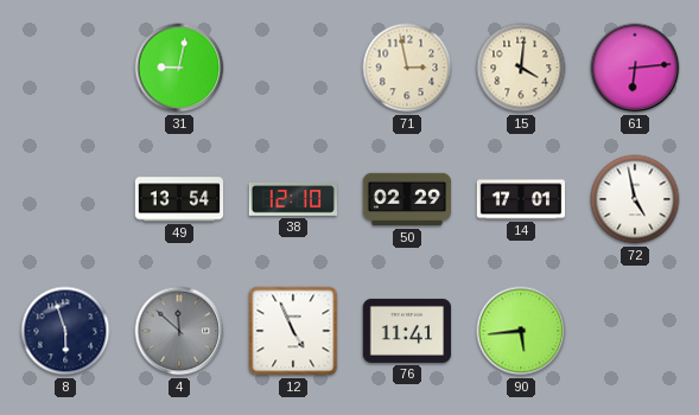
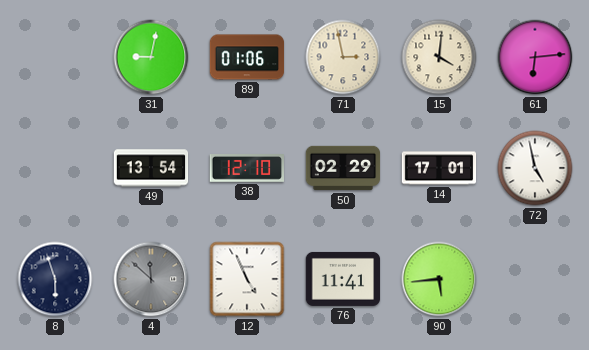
89: none -> 01:06 (247, 57)
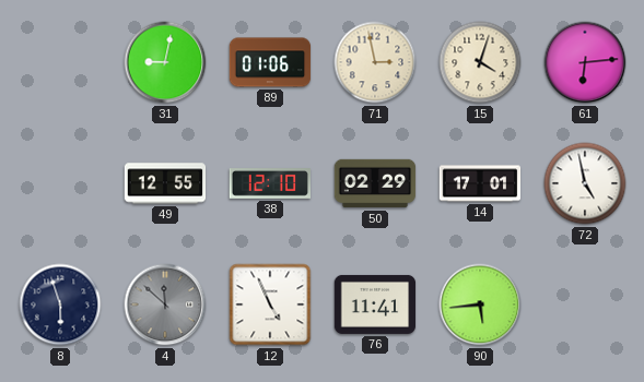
15: 4:01 -> 4:03 (480, 62)
49: 13:54 -> 12:55 (165, 183)
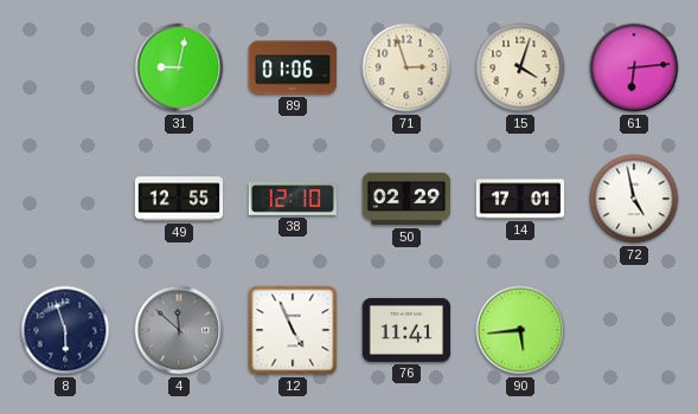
71: 2:58 -> 2:57 (406, 67)
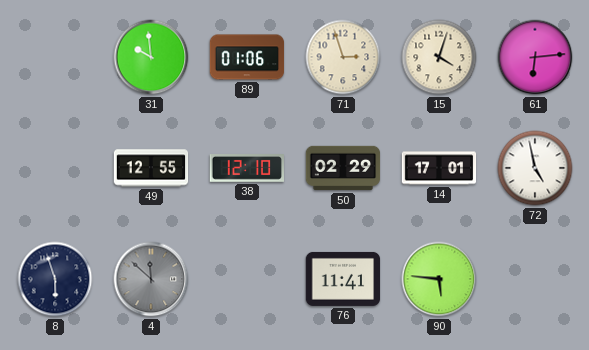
31: 9:02 -> 9:59 (151, 57)
12: 4:56 -> none (293, 330)
90: 5:44 -> 5:46 (439, 279)
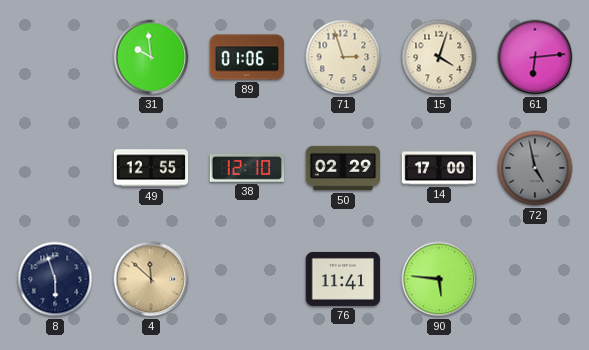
14: 17:01 -> 17:00 (439, 168)
72 dial: white -> grey (535, 168)
4 dial: grey -> champagne (151, 279)
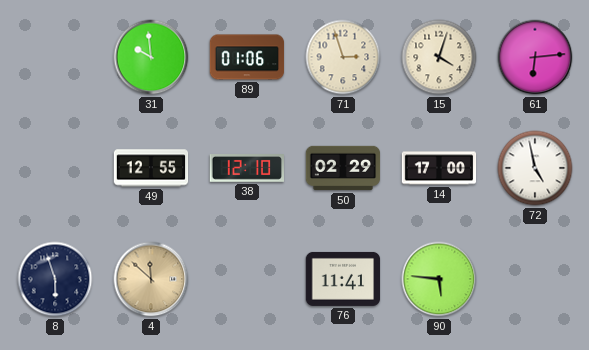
72 dial: grey -> white (535, 168)
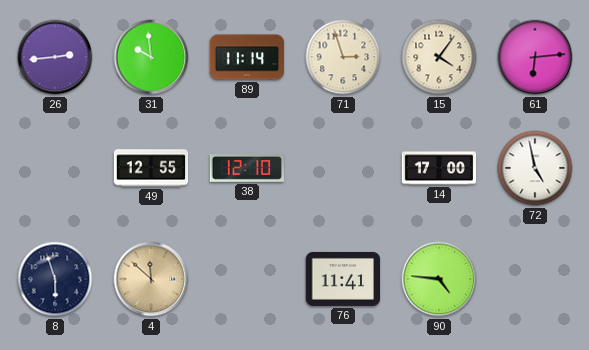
26: none -> 2:44 (55, 57)
89: 01:06 -> 11:14 (247, 57)
15: 4:03 -> 4:06 (439, 57)
50: 02:29 -> none (343, 168)
90: 5:46 -> 4:46 (439, 279)
